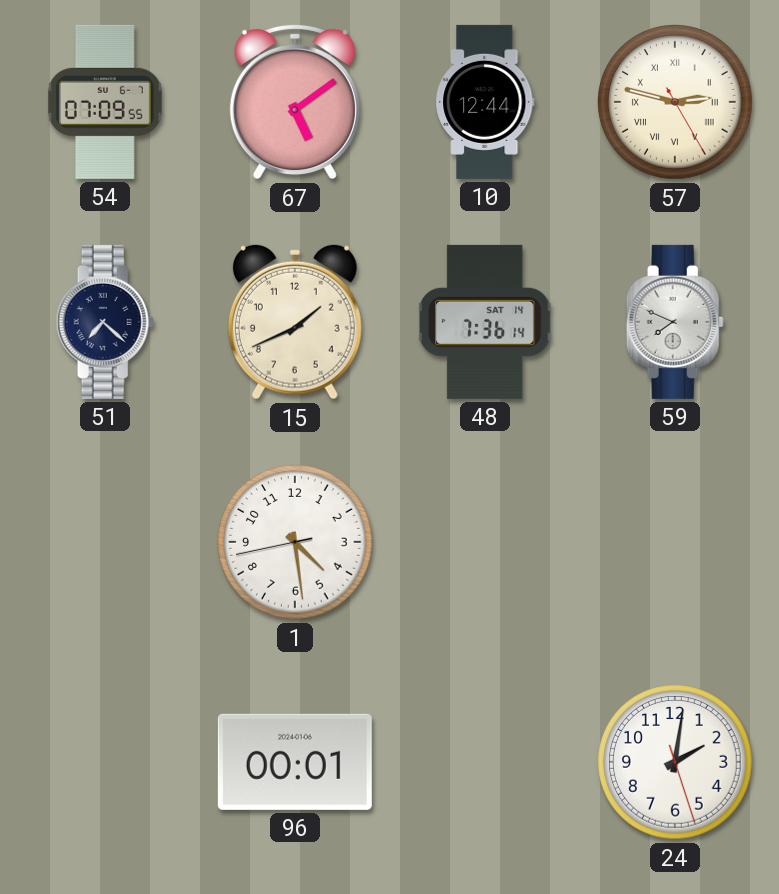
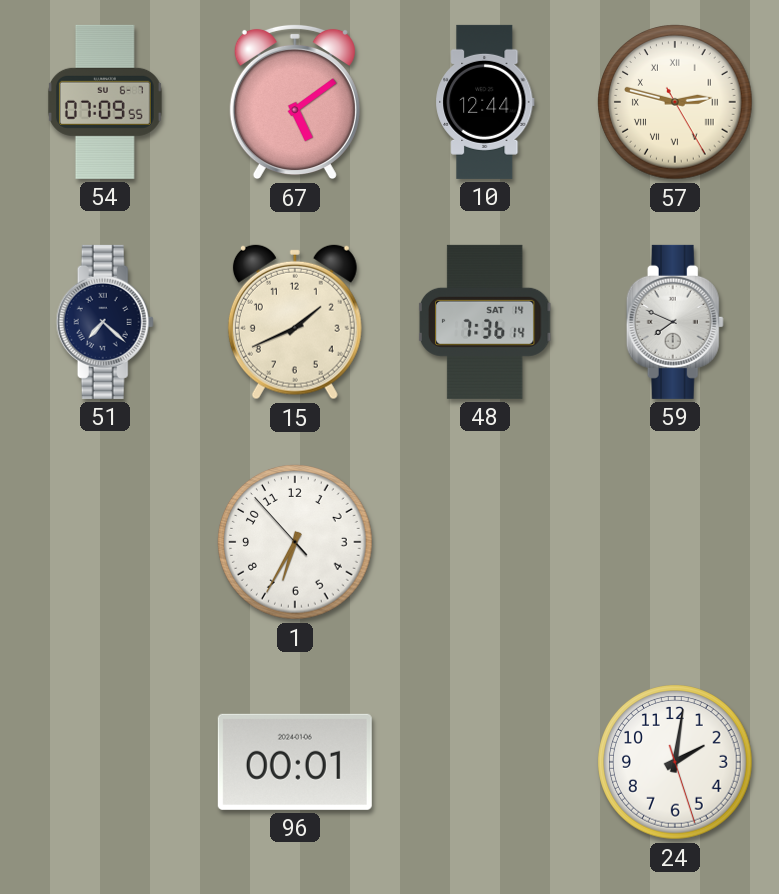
1: 4:28 -> 6:34 (295, 542)
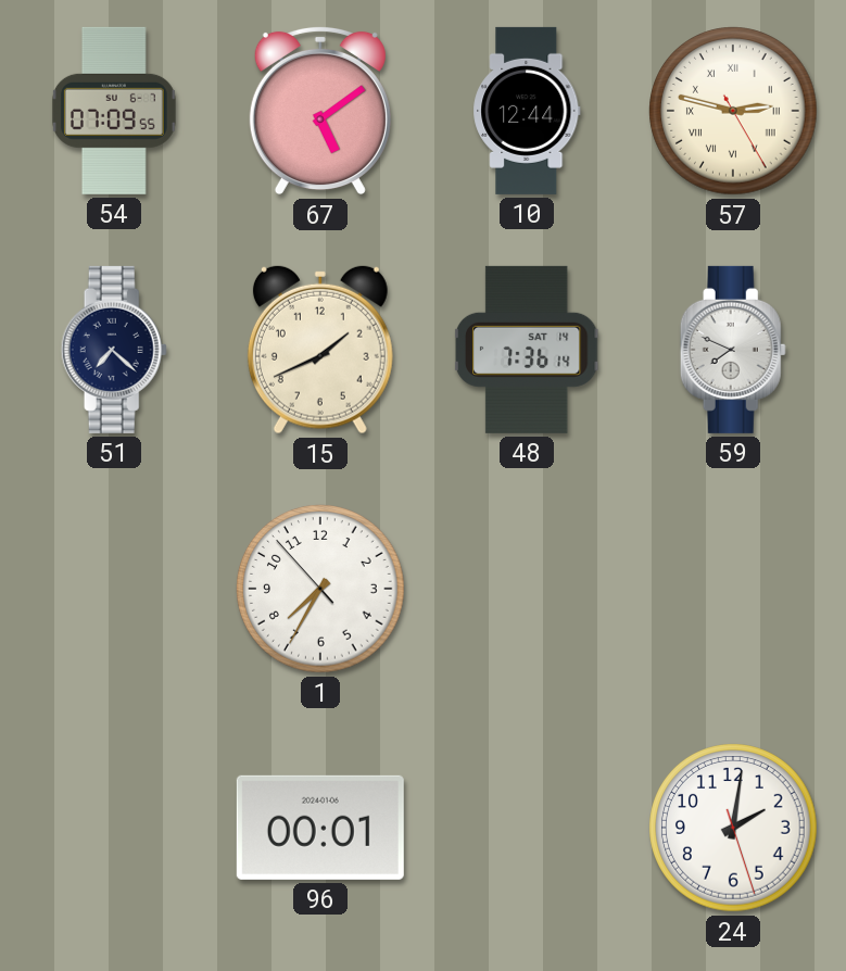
1: 6:34 -> 7:34 (320, 589)
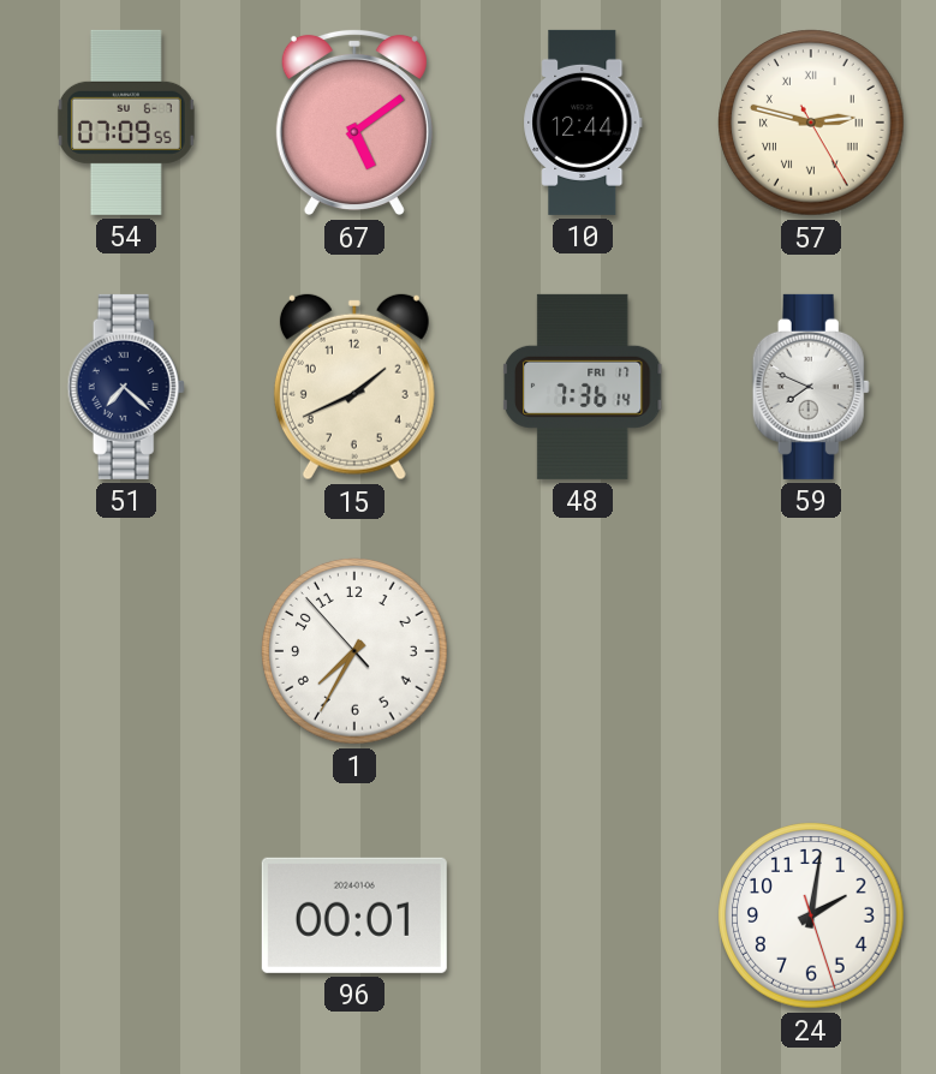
48 date: SAT 14 -> FRI 17 (583, 387)
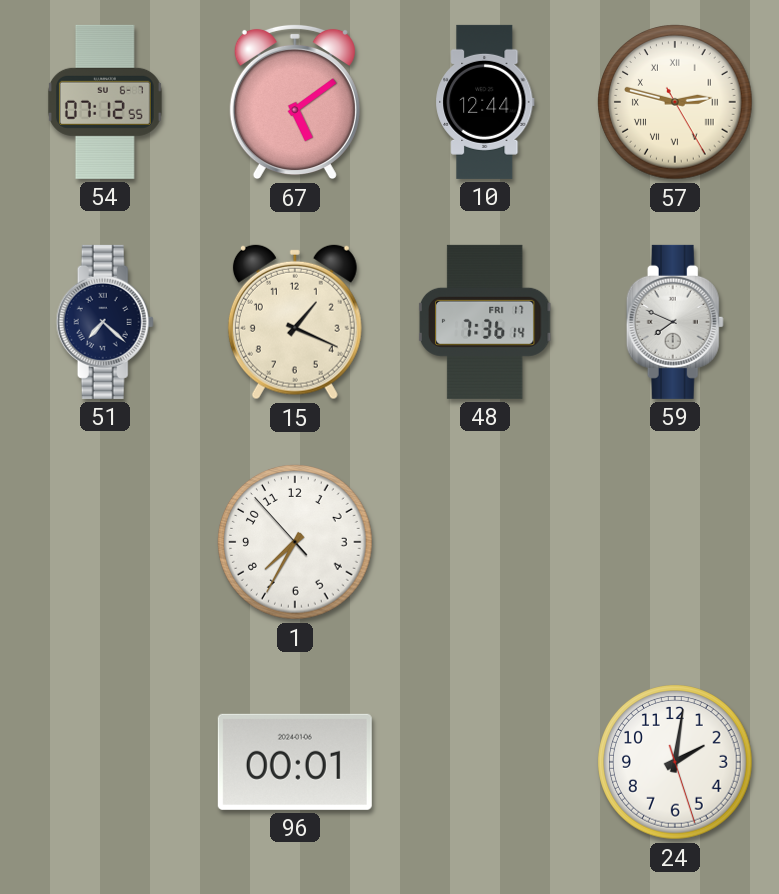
54: 07:09 -> 07:12 (105, 102)
15: 1:41 -> 1:19 (295, 322)
